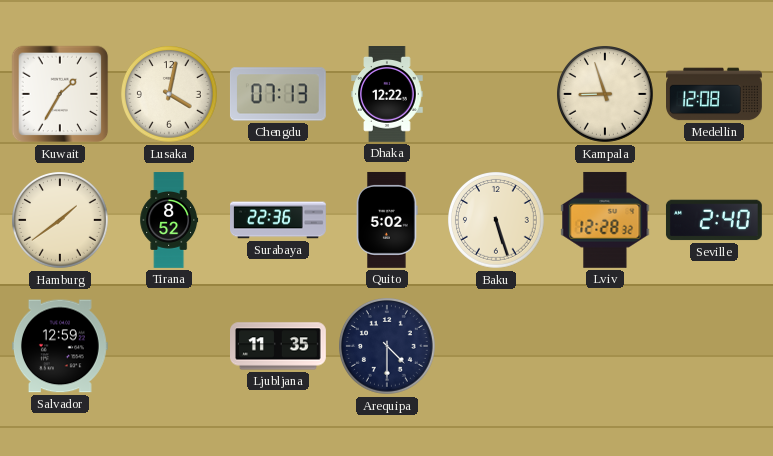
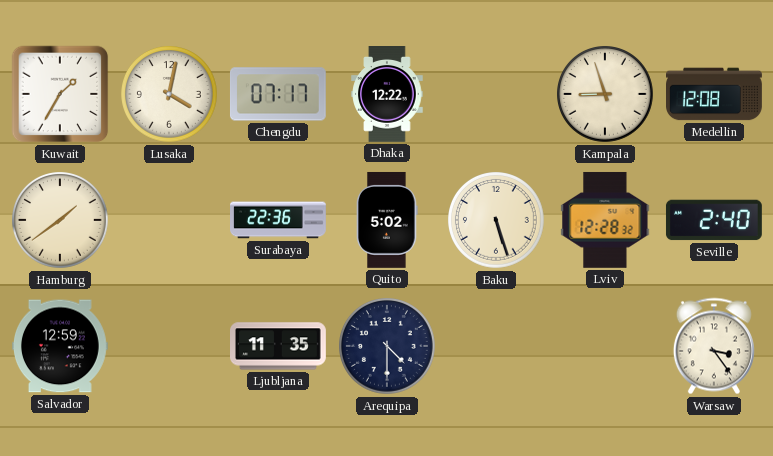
Chengdu: 07:13 -> 07:17 (278, 94)
Tirana: 8:52 -> none (169, 220)
Warsaw: none -> 3:24 (714, 346)
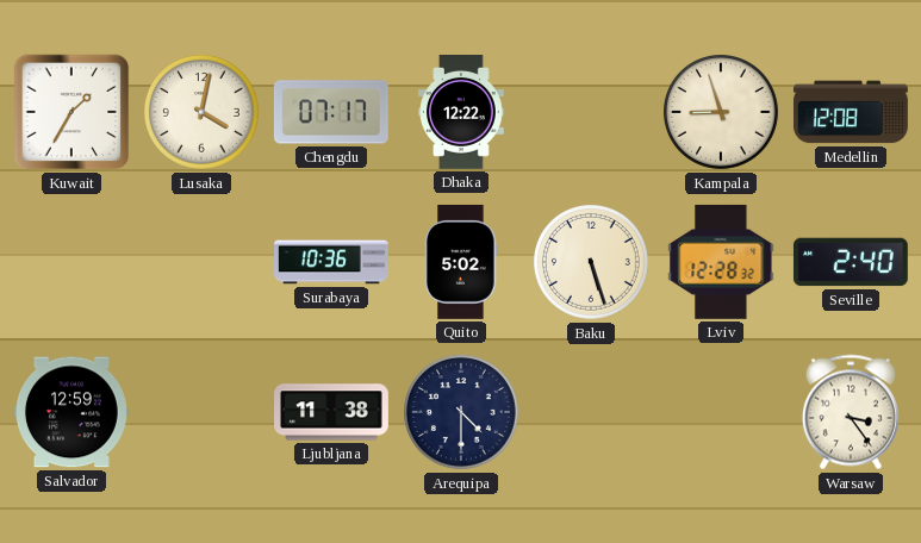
Hamburg: 1:39 -> none (61, 221)
Surabaya: 22:36 -> 10:36 (332, 262)
Ljubljana: 11:35 -> 11:38 (332, 412)
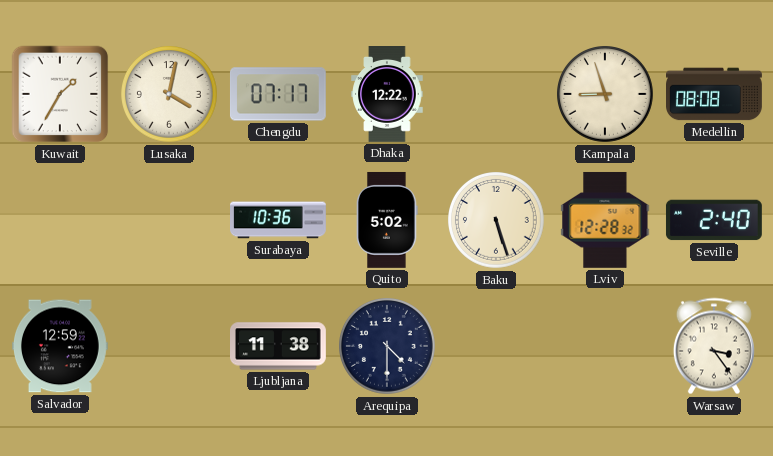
Medellin: 12:08 -> 08:08 (715, 94)
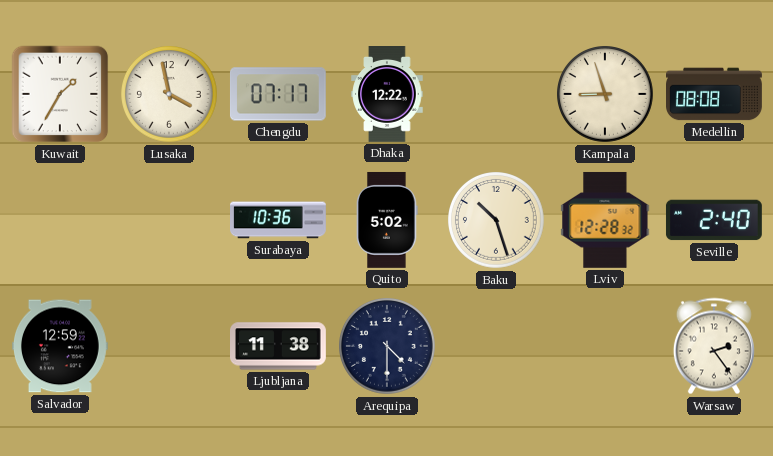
Lusaka: 4:02 -> 3:58 (170, 95)
Baku: 5:27 -> 10:27 (497, 221)
Warsaw: 3:24 -> 2:24 (714, 346)
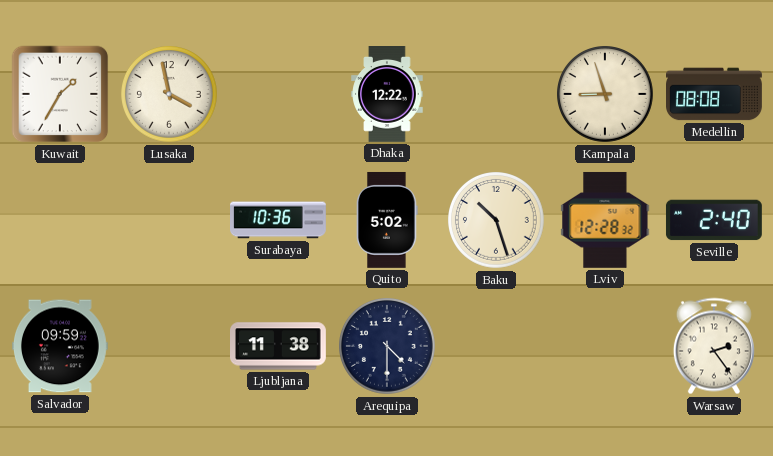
Chengdu: 07:17 -> none (278, 94)
Salvador: 12:59 -> 09:59 (60, 346)
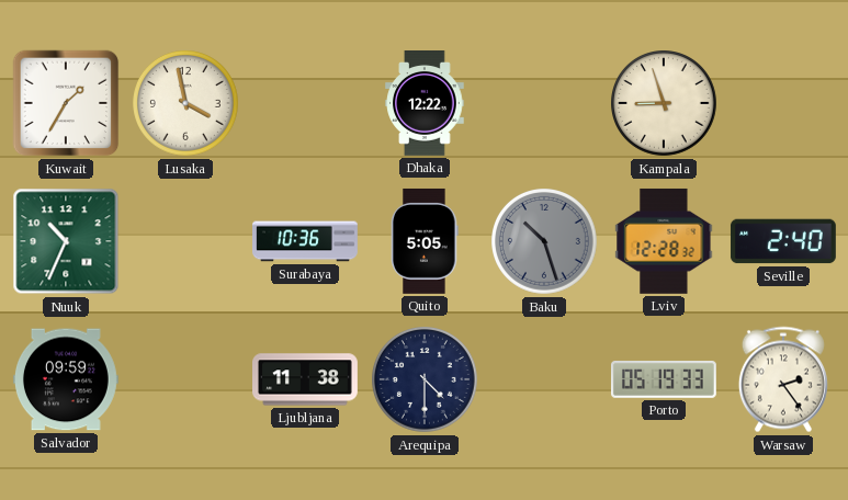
Medellin: 08:08 -> none (715, 94)
Nuuk: none -> 10:34 (66, 241)
Quito: 5:02 -> 5:05 (425, 241)
Baku dial: cream -> grey (545, 242)
Porto: none -> 05:19 (664, 379)
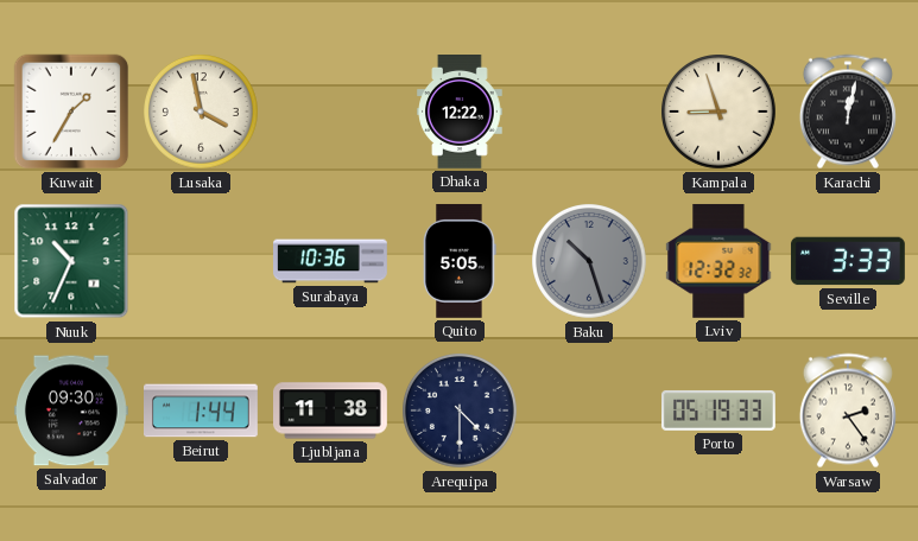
Karachi: none -> 12:02 (848, 112)
Lviv: 12:28 -> 12:32 (718, 261)
Seville: 2:40 -> 3:33 (848, 261)
Salvador: 09:59 -> 09:30 (71, 410)
Beirut: none -> 1:44 (202, 410)
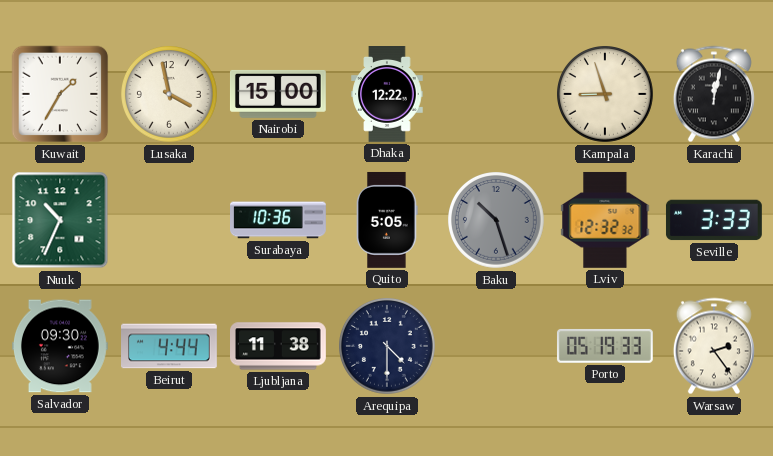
Nairobi: none -> 15:00 (278, 94)
Beirut: 1:44 -> 4:44 (170, 346)
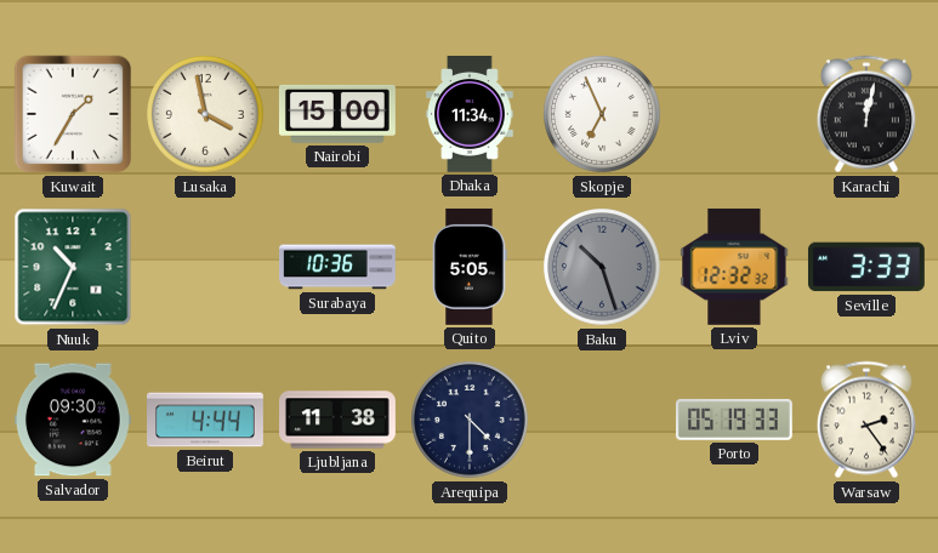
Dhaka: 12:22 -> 11:34 (470, 115)
Skopje: none -> 6:56 (603, 115)
Kampala: 8:57 -> none (606, 95)
